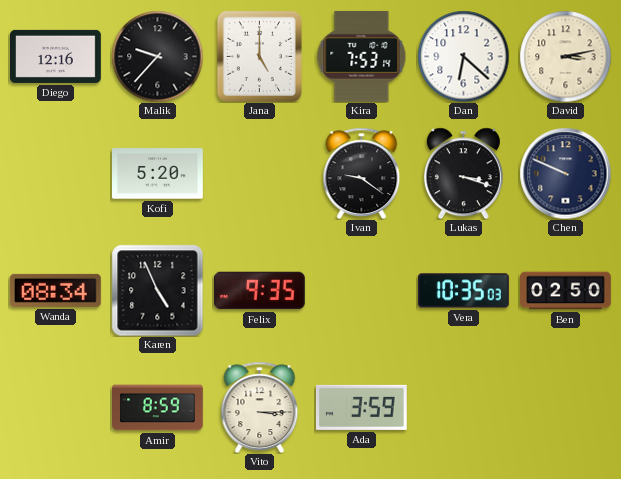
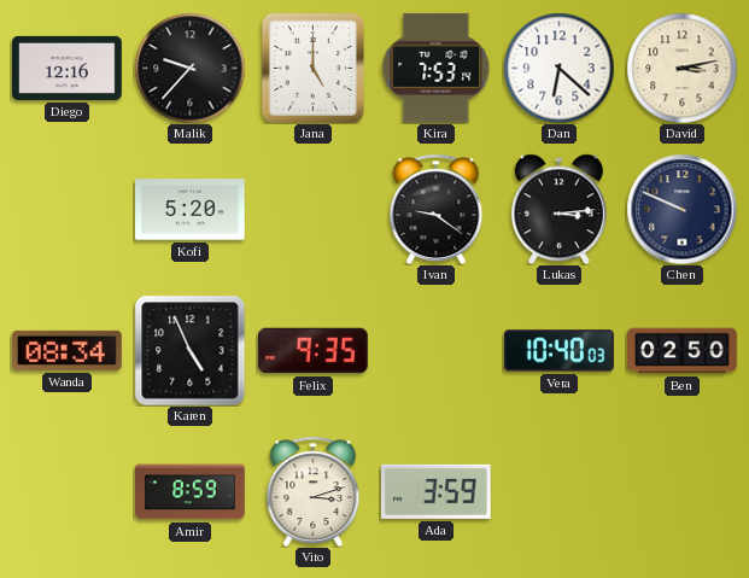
Lukas: 3:18 -> 3:14 (558, 209)
Vera: 10:35 -> 10:40 (558, 351)
Vito: 3:15 -> 3:12 (314, 491)
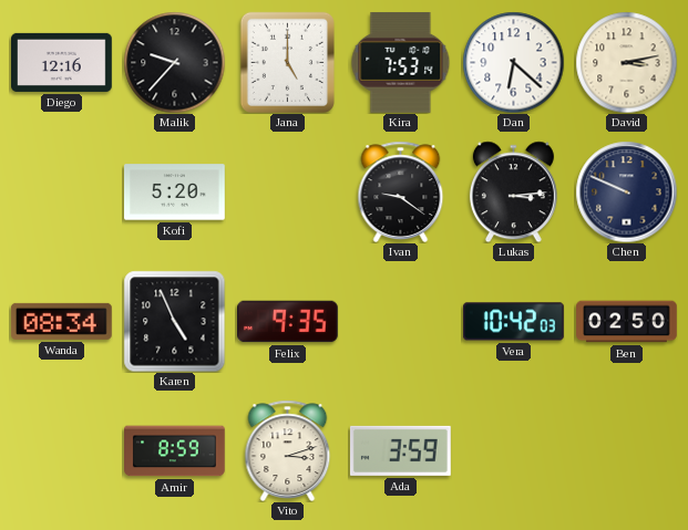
Vera: 10:40 -> 10:42 (513, 322)
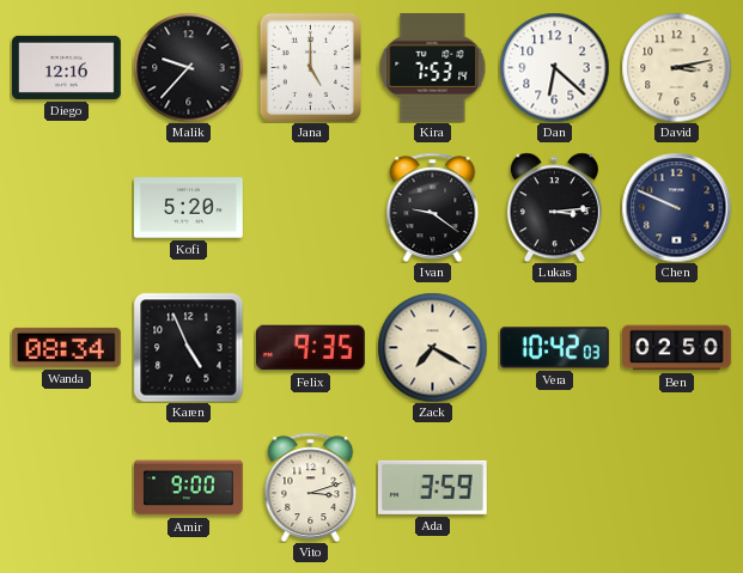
Zack: none -> 7:20 (432, 347)
Amir: 8:59 -> 9:00 (189, 488)
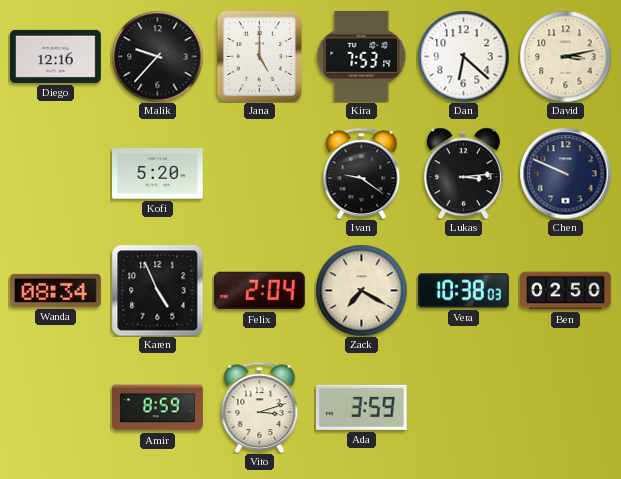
Felix: 9:35 -> 2:04 (260, 291)
Vera: 10:42 -> 10:38 (463, 291)
Amir: 9:00 -> 8:59 (158, 408)
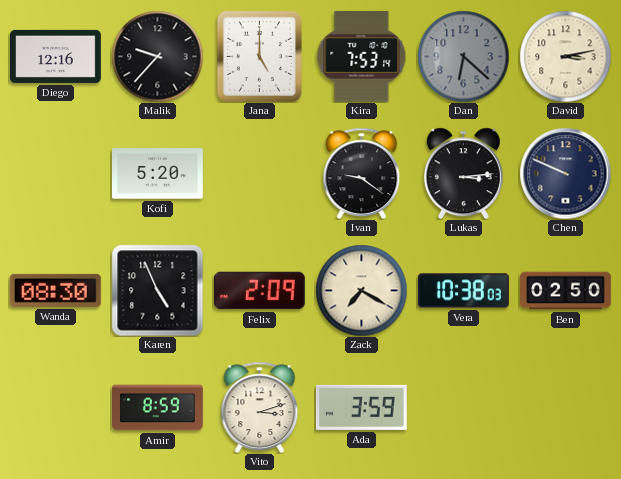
Dan dial: white -> grey (463, 56)
Wanda: 08:34 -> 08:30 (55, 290)
Felix: 2:04 -> 2:09 (260, 291)
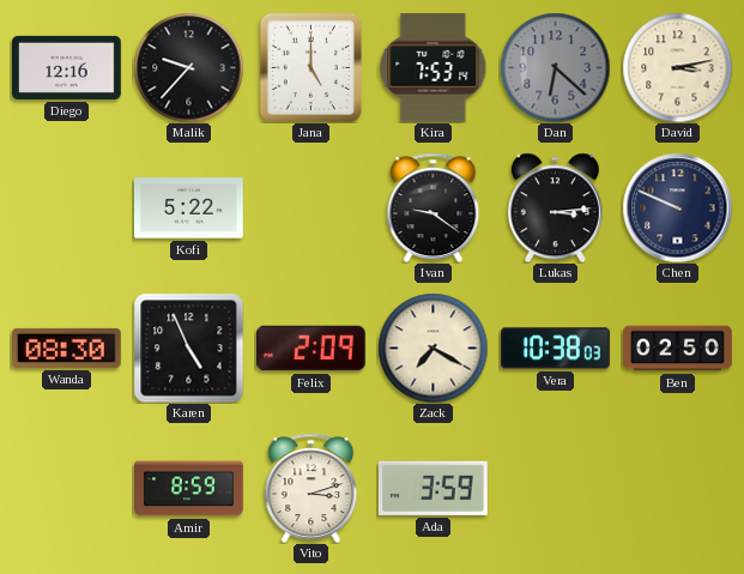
Kofi: 5:20 -> 5:22 (189, 209)
